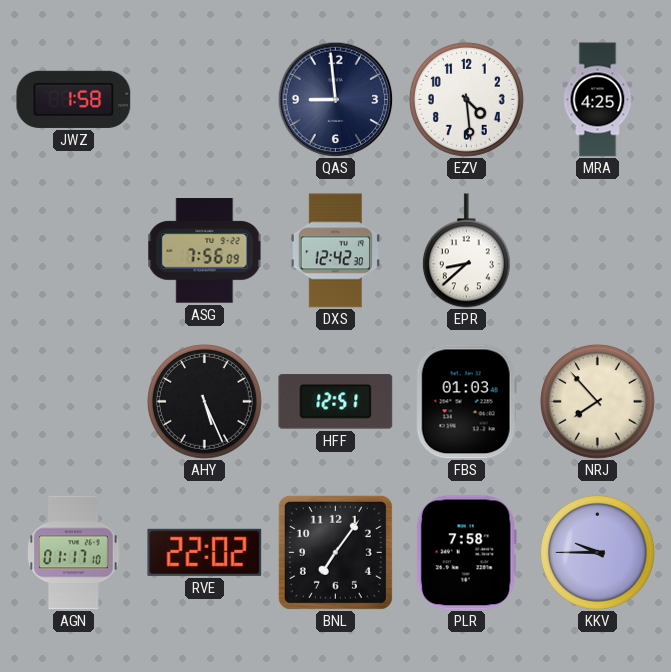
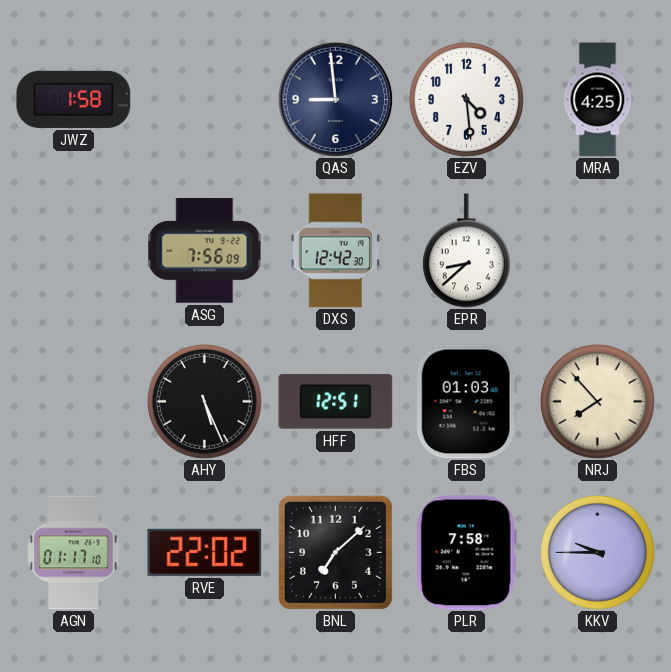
BNL: 7:06 -> 7:08 (335, 552)
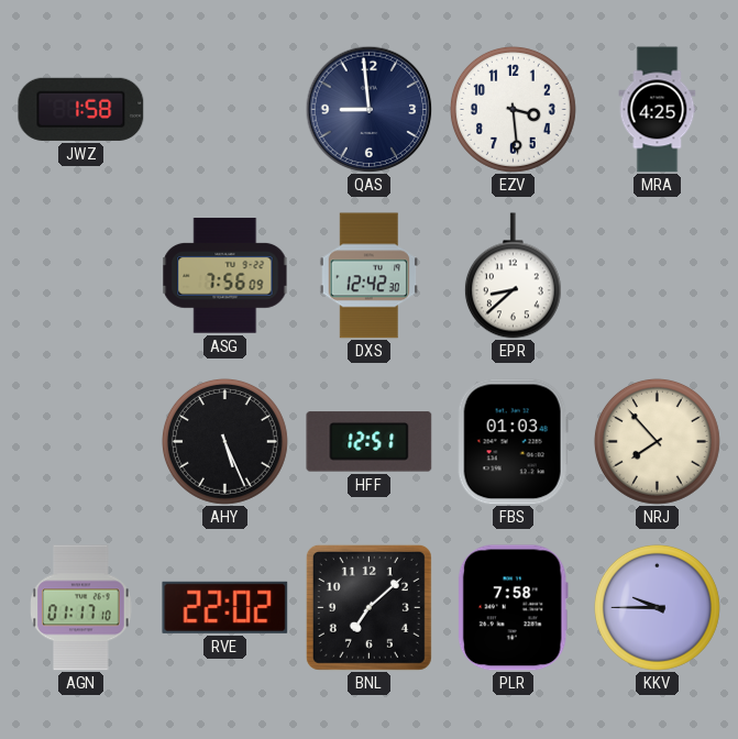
EZV: 4:29 -> 3:29 (513, 109)
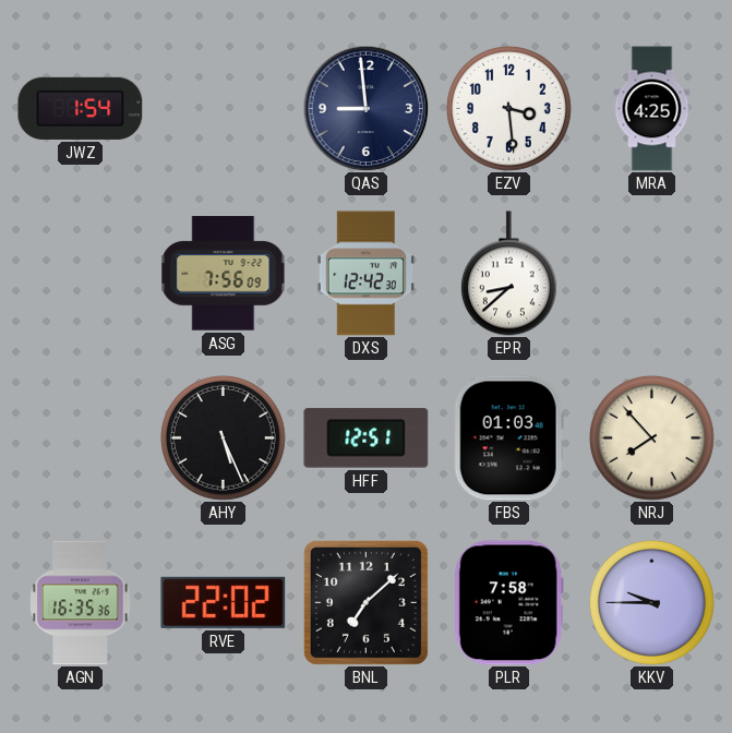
JWZ: 1:58 -> 1:54 (81, 108)
AGN: 01:17 -> 16:35 (81, 603)
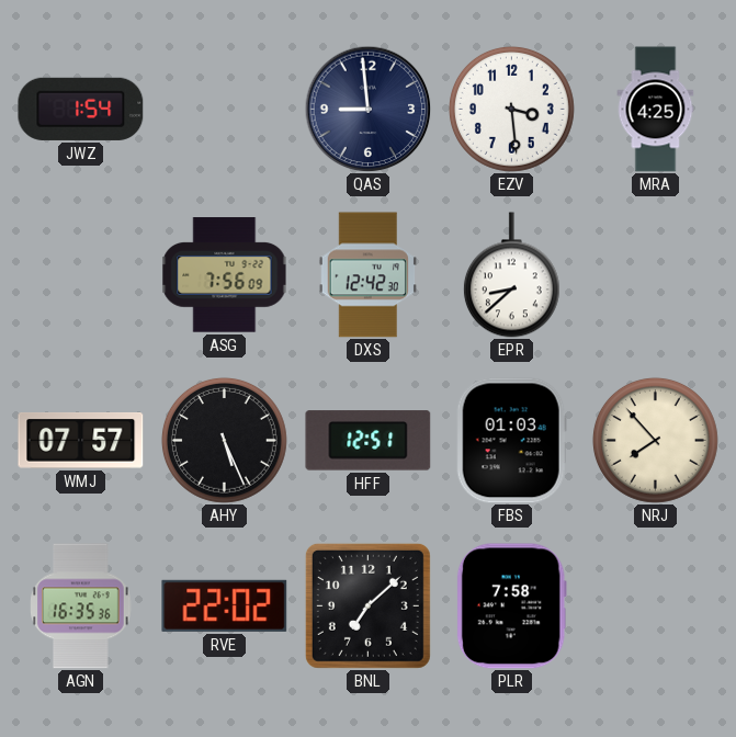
WMJ: none -> 07:57 (81, 441)
KKV: 9:45 -> none (651, 602)
